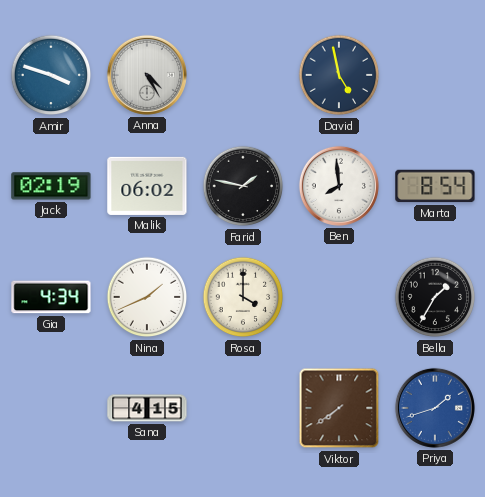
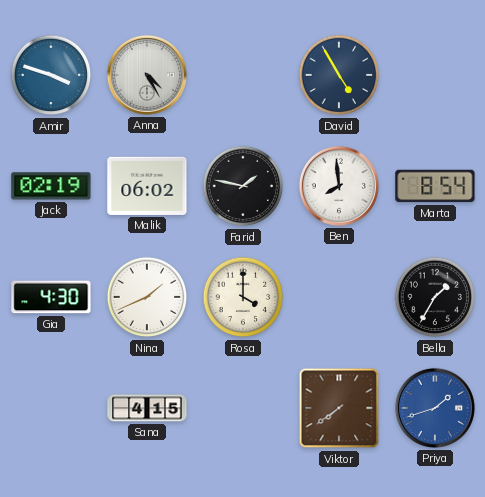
David: 4:58 -> 4:55 (339, 75)
Gia: 4:34 -> 4:30 (51, 297)
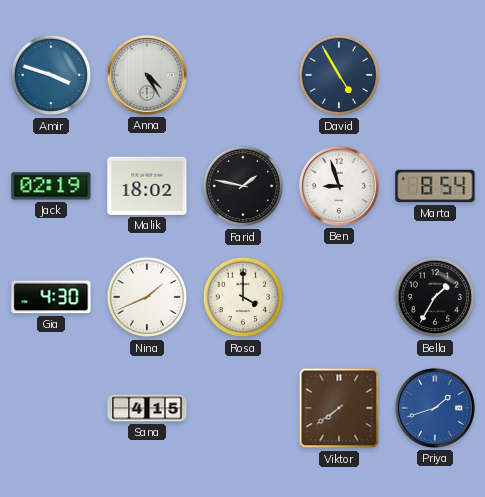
Malik: 06:02 -> 18:02 (147, 186)
Ben: 7:59 -> 8:57 (339, 186)
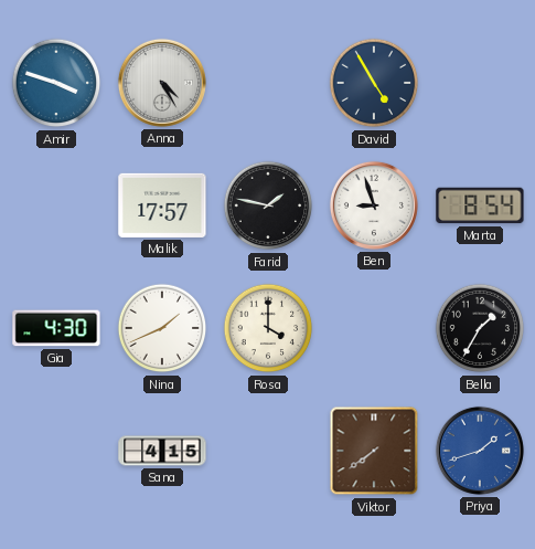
Jack: 02:19 -> none (51, 186)
Malik: 18:02 -> 17:57 (162, 205)
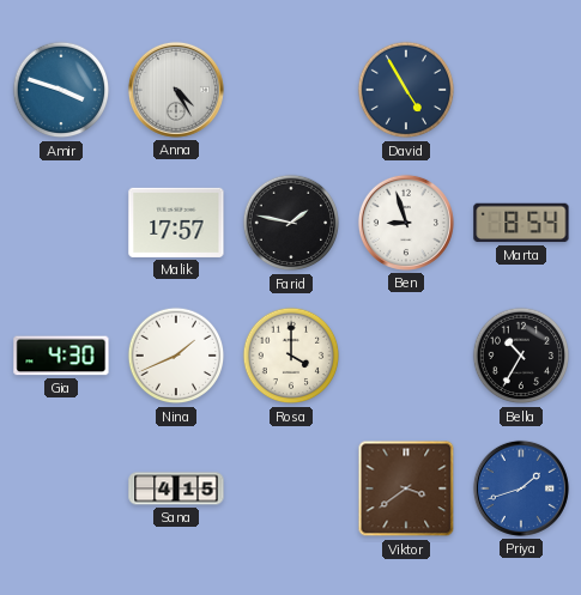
Bella: 1:35 -> 10:35 (521, 356)
Viktor: 7:39 -> 3:39 (406, 488)
